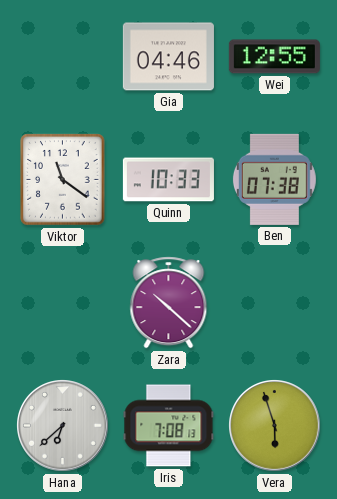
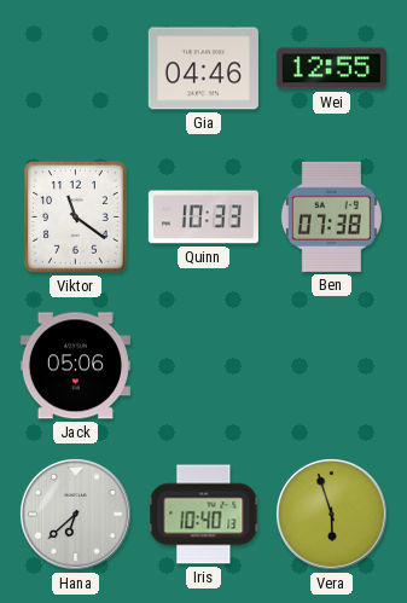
Jack: none -> 05:06 (75, 366)
Zara: 10:22 -> none (169, 303)
Iris: 7:08 -> 10:40 (204, 515)
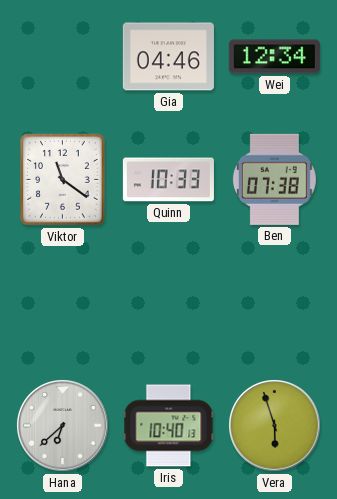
Wei: 12:55 -> 12:34 (274, 57)
Jack: 05:06 -> none (75, 366)
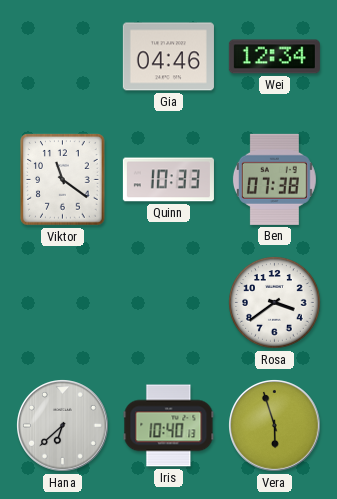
Rosa: none -> 3:39 (275, 303)
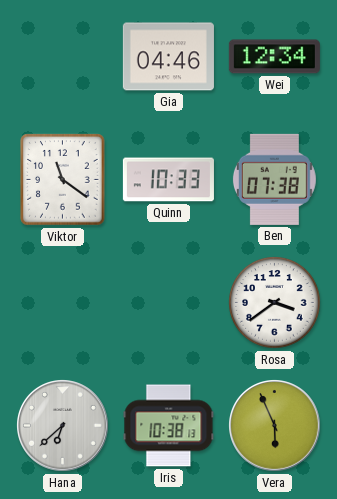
Iris: 10:40 -> 10:38 (169, 426)
Vera: 5:57 -> 5:56 (275, 426)
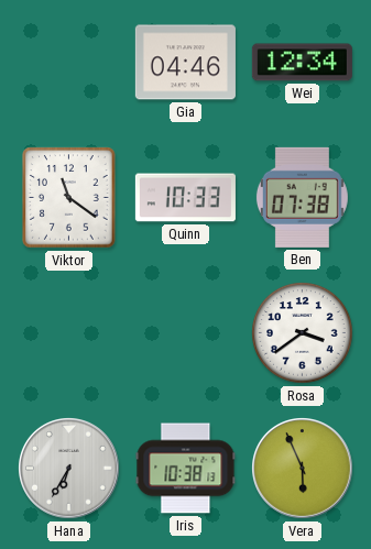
Hana: 6:38 -> 6:35 (69, 469)
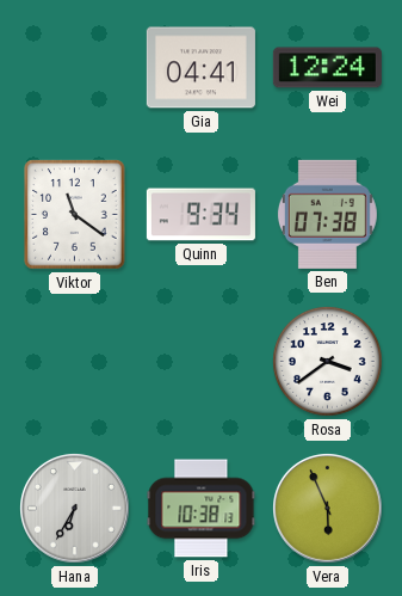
Gia: 04:46 -> 04:41 (200, 68)
Wei: 12:34 -> 12:24 (327, 68)
Quinn: 10:33 -> 9:34 (200, 215)
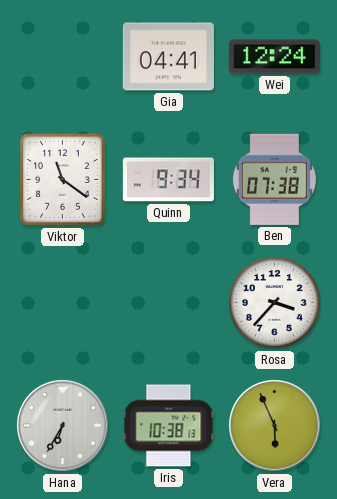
Rosa: 3:39 -> 3:37 (275, 303)
